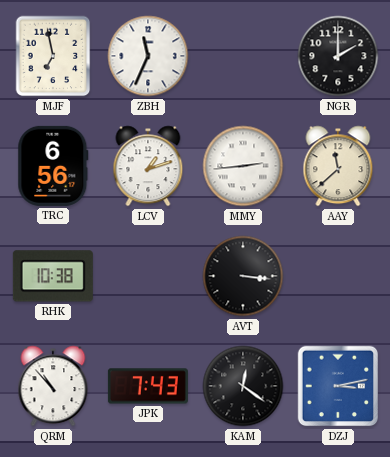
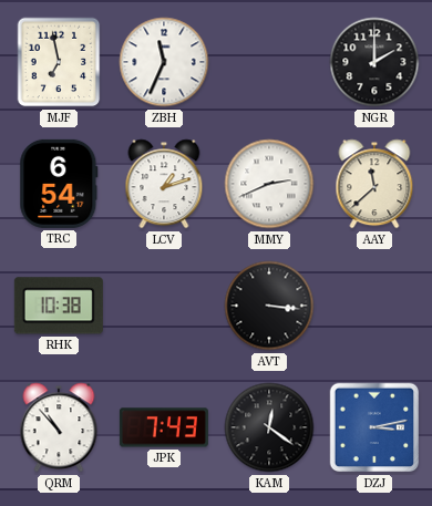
TRC: 6:56 -> 6:54 (59, 184)
MMY: 2:44 -> 2:41 (269, 184)
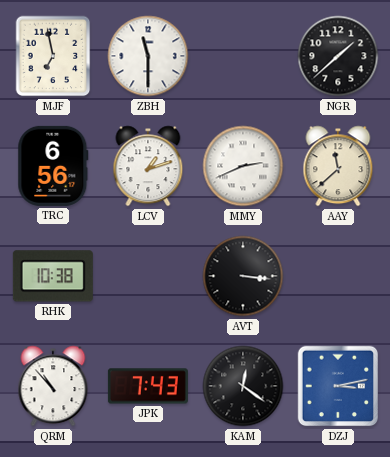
ZBH: 11:34 -> 11:30 (148, 56)
NGR: 2:00 -> 1:38 (338, 56)
TRC: 6:54 -> 6:56 (53, 166)
